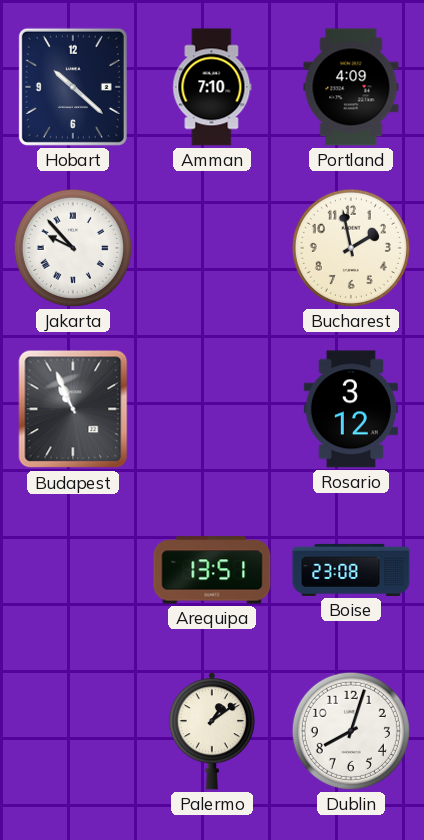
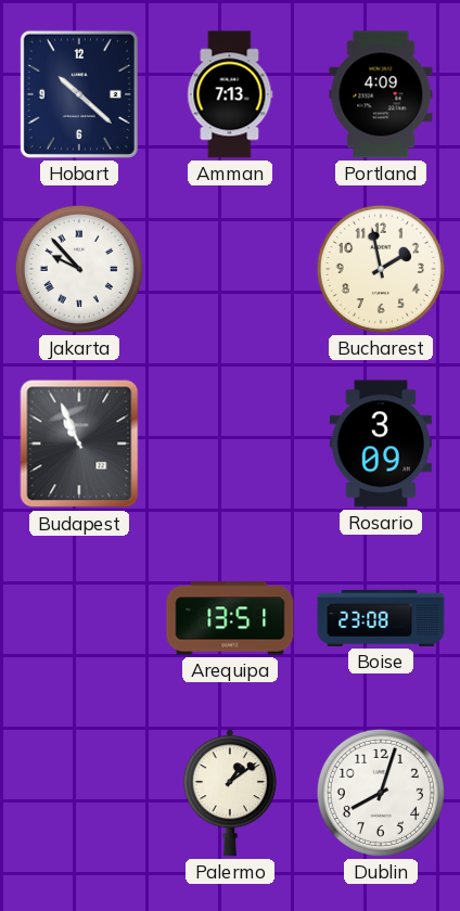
Amman: 7:10 -> 7:13 (230, 94)
Rosario: 3:12 -> 3:09 (381, 444)
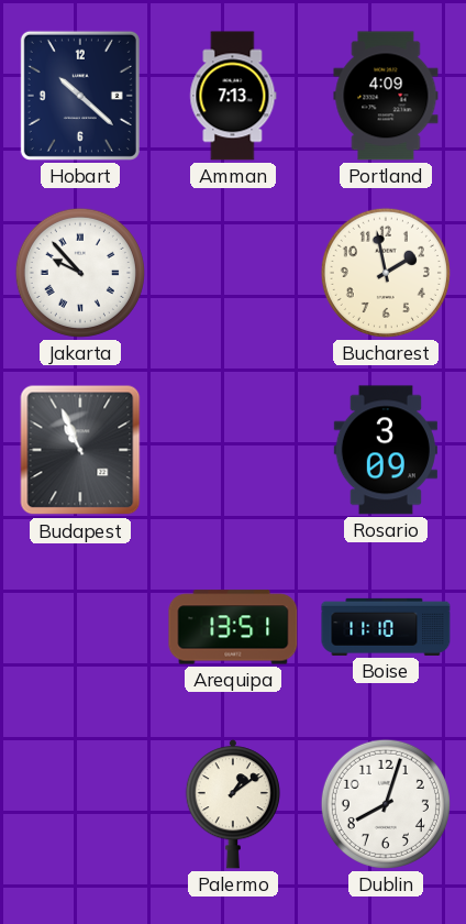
Boise: 23:08 -> 11:10 (386, 627)
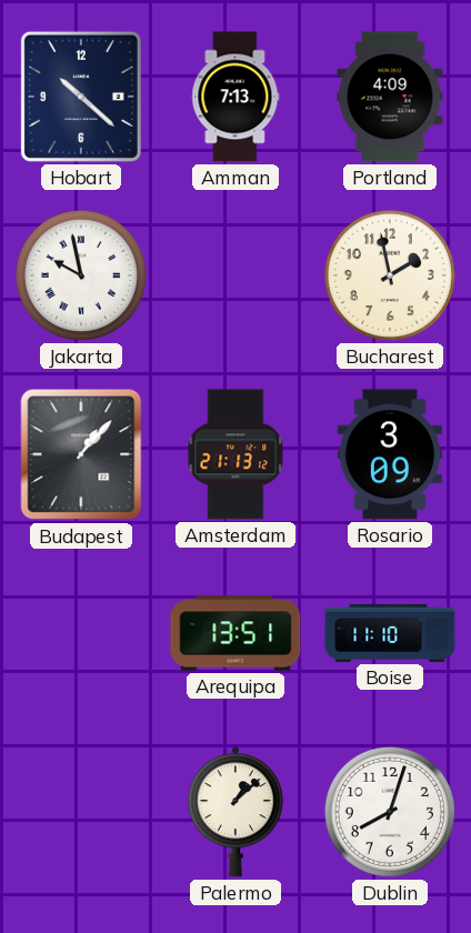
Jakarta: 9:53 -> 9:58 (81, 275)
Budapest: 10:56 -> 1:07 (81, 454)
Amsterdam: none -> 21:13 (235, 454)
Palermo: 1:09 -> 1:08 (235, 812)
